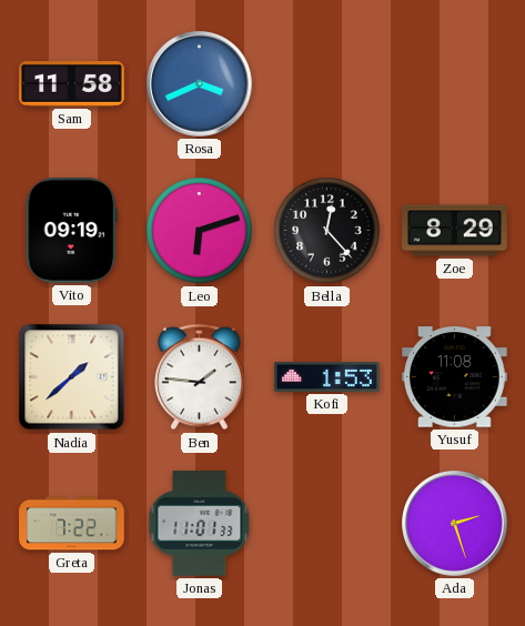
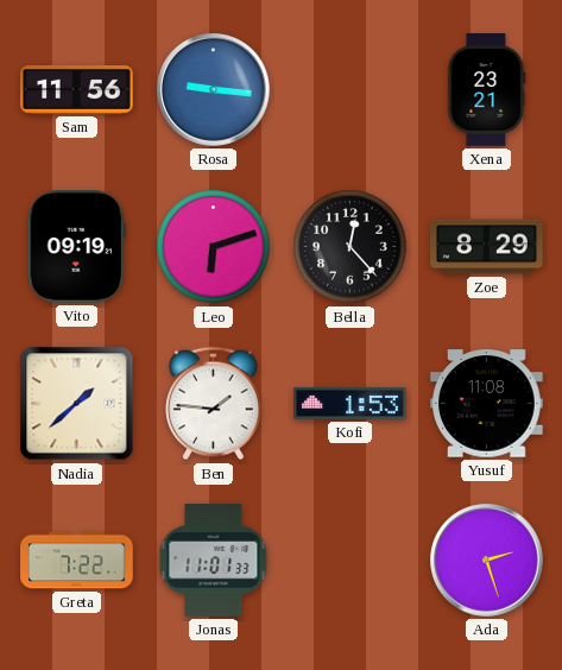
Sam: 11:58 -> 11:56 (77, 90)
Rosa: 3:41 -> 9:16 (214, 90)
Xena: none -> 23:21 (487, 90)
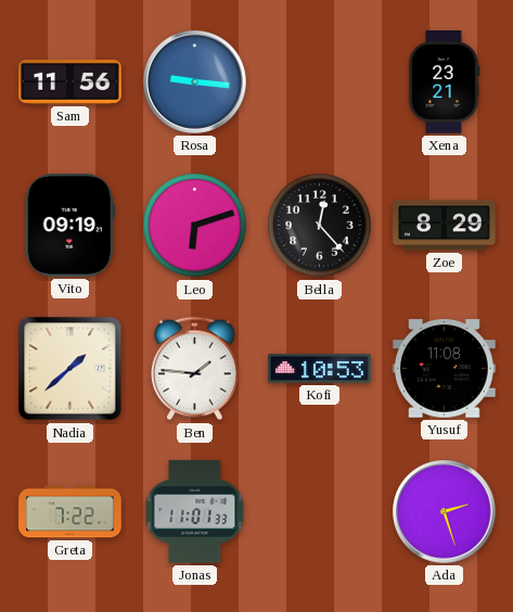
Kofi: 1:53 -> 10:53 (320, 369)
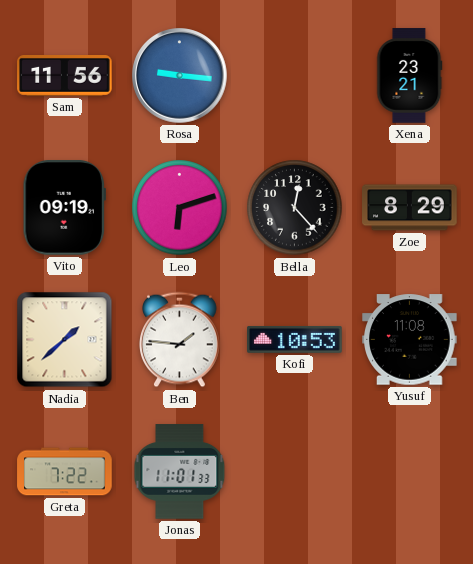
Ada: 2:27 -> none (445, 512)
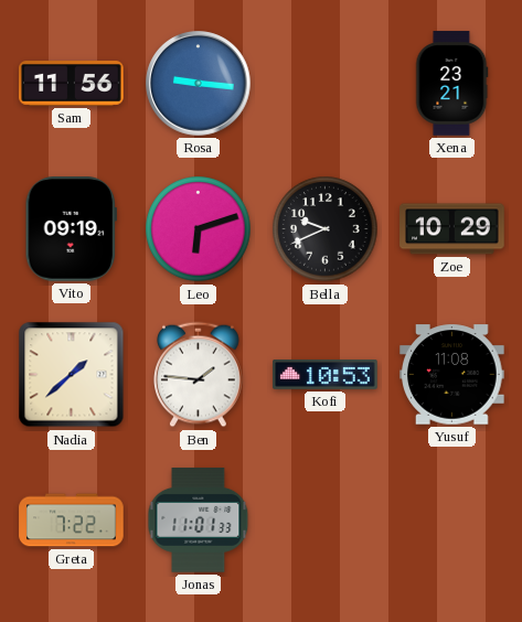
Bella: 12:23 -> 9:41 (326, 229)
Zoe: 8:29 -> 10:29 (452, 229)
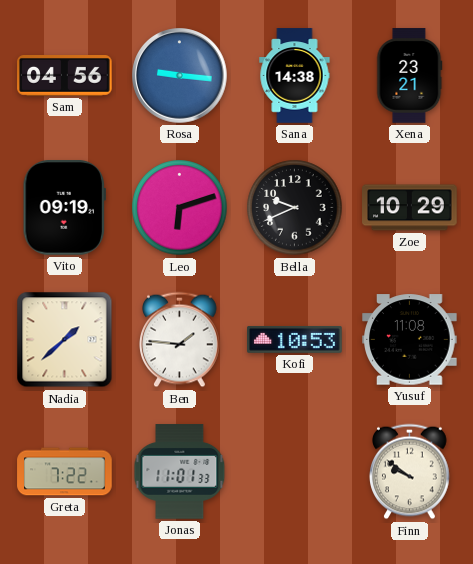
Sam: 11:56 -> 04:56 (65, 76)
Sana: none -> 14:38 (295, 76)
Finn: none -> 9:51 (410, 472)
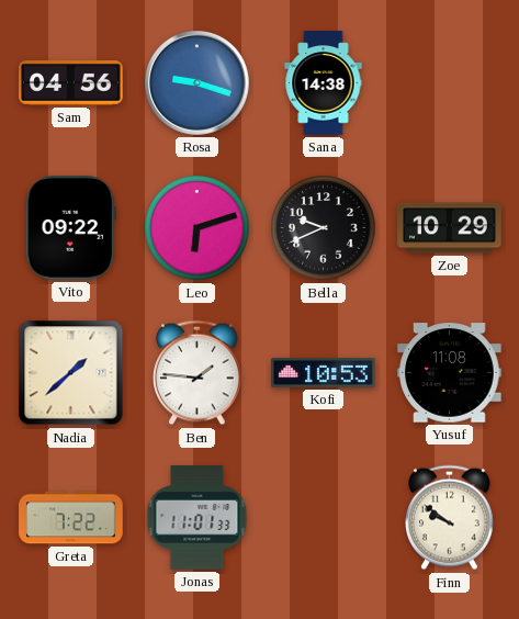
Rosa: 9:16 -> 9:18 (198, 83)
Xena: 23:21 -> none (410, 76)
Vito: 09:19 -> 09:22 (70, 228)
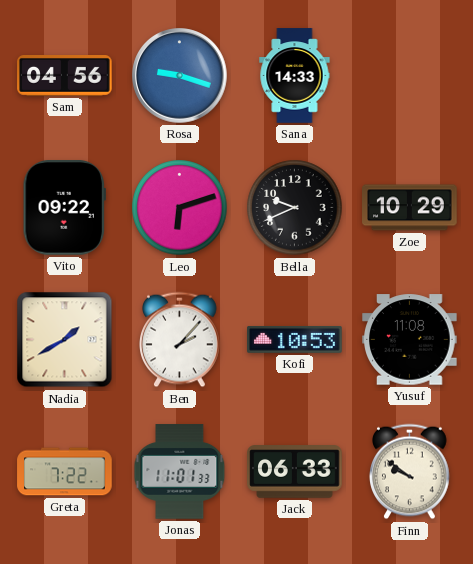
Sana: 14:38 -> 14:33 (295, 76)
Nadia: 1:38 -> 1:40 (65, 340)
Ben: 1:46 -> 2:07 (180, 340)
Jack: none -> 06:33 (295, 472)
